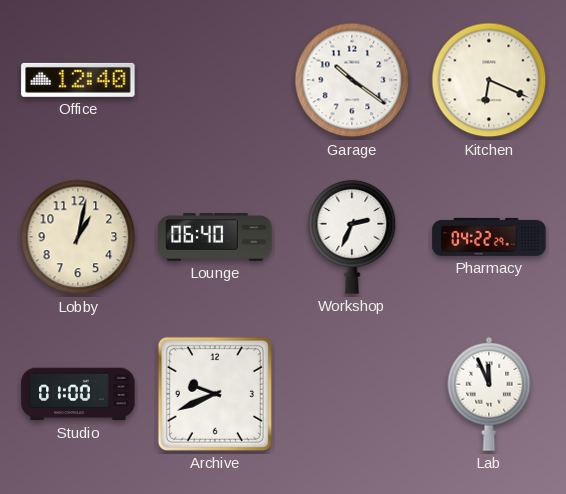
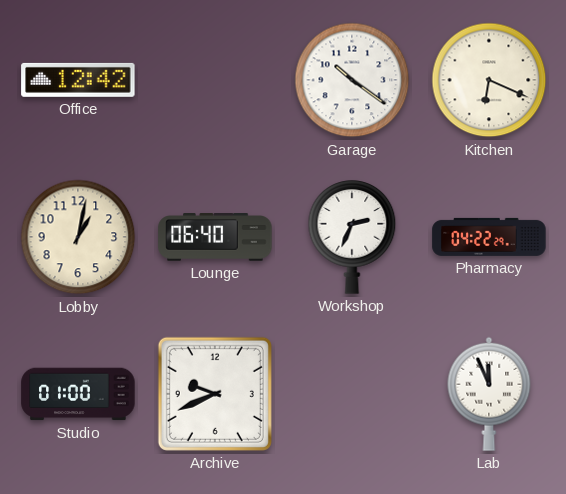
Office: 12:40 -> 12:42 (78, 80)
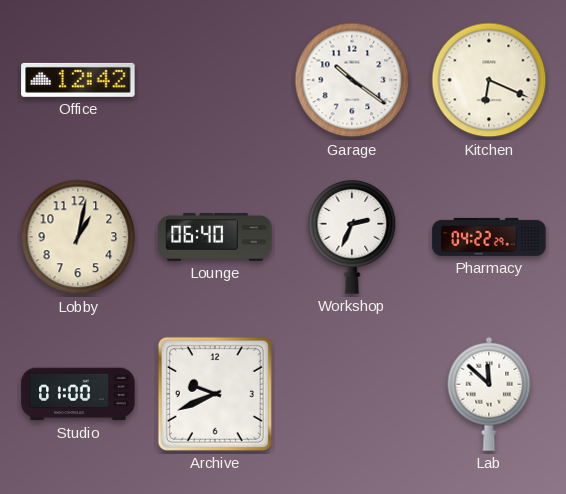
Lab: 11:56 -> 11:52 (489, 394)
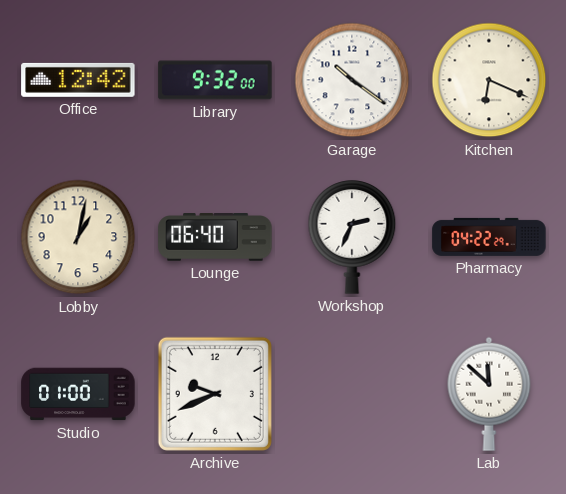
Library: none -> 9:32 (215, 80)
